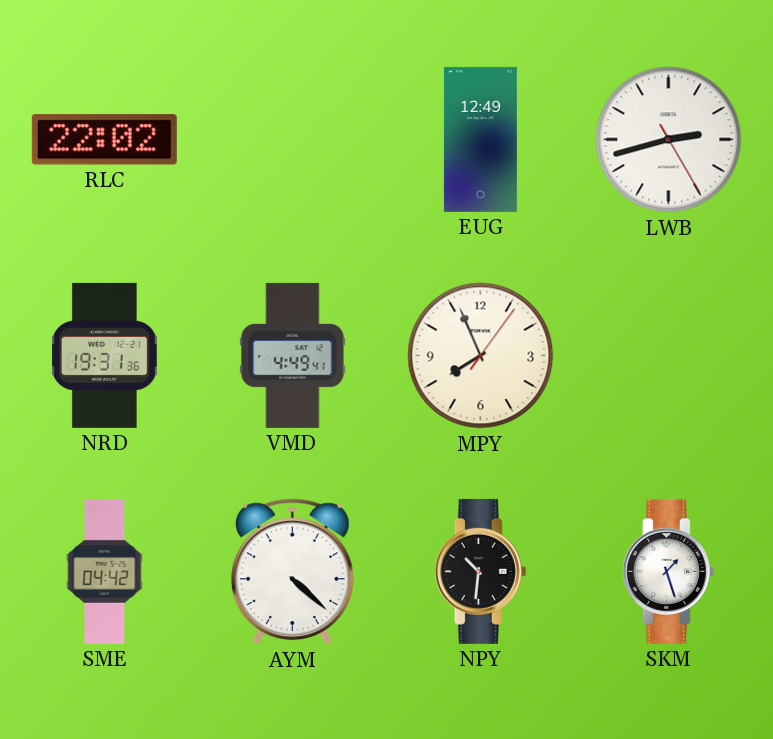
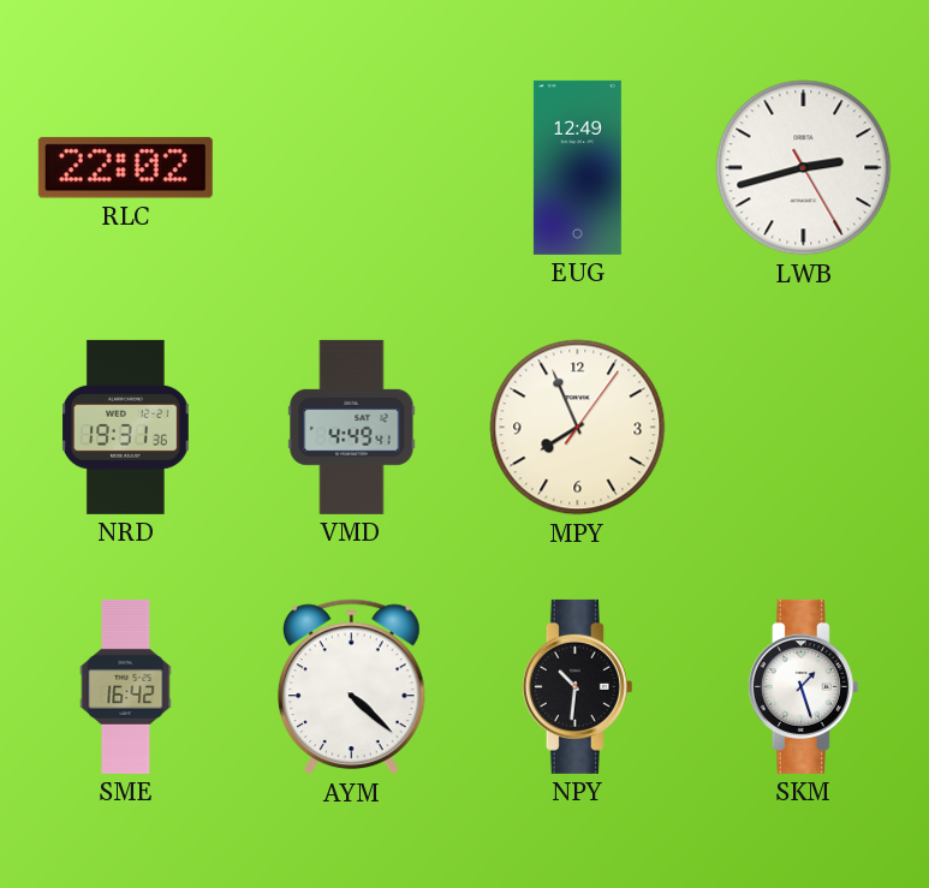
SME: 04:42 -> 16:42 (126, 686)
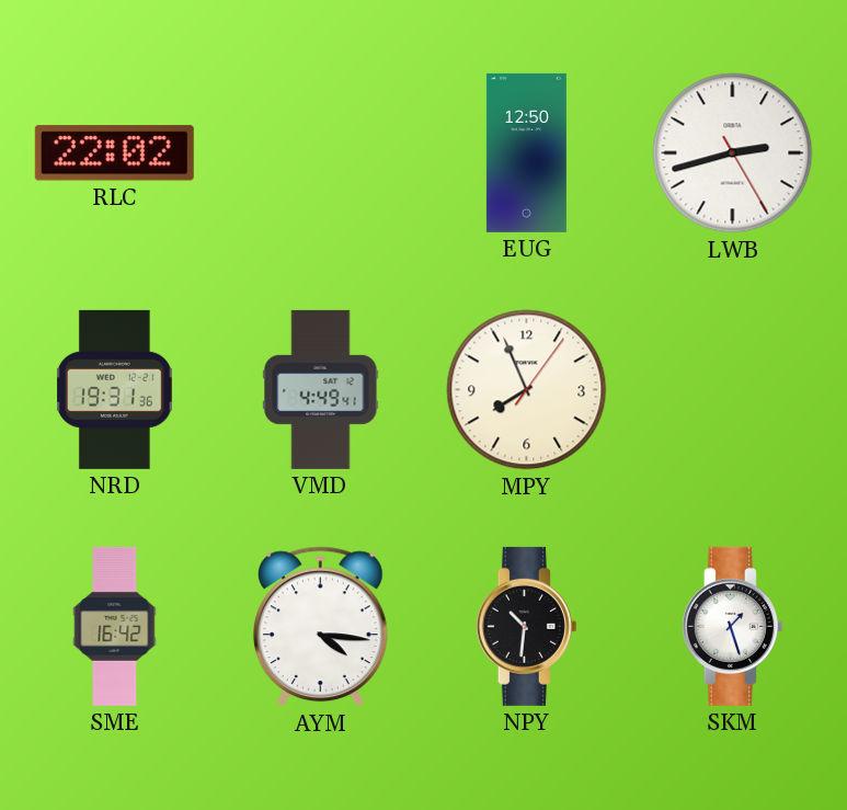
EUG: 12:49 -> 12:50 (526, 152)
AYM: 4:22 -> 4:16 (320, 627)
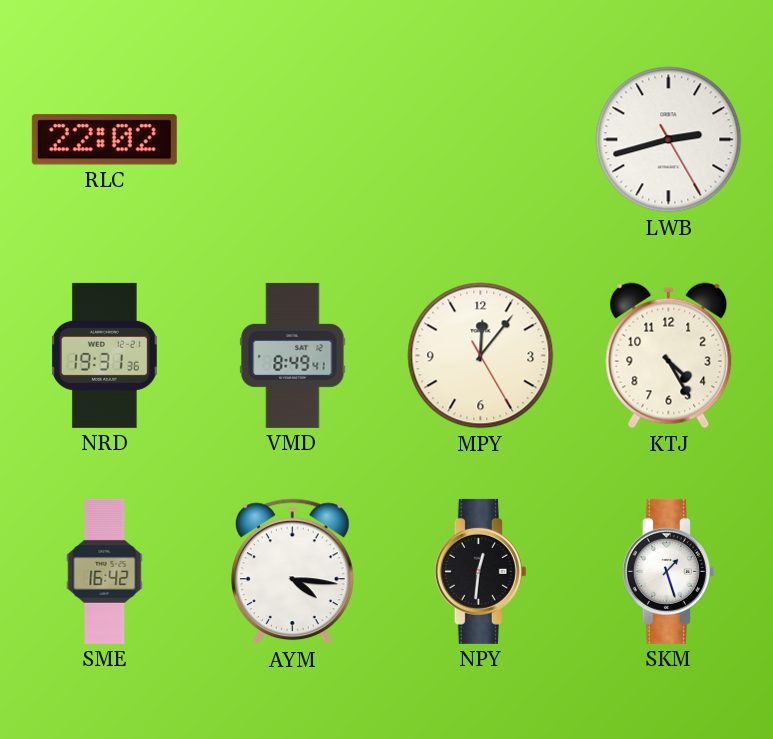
EUG: 12:50 -> none (526, 152)
VMD: 4:49 -> 8:49 (293, 355)
MPY: 7:56 -> 12:06 (481, 356)
KTJ: none -> 4:25 (669, 356)
NPY: 10:31 -> 12:31 (480, 571)
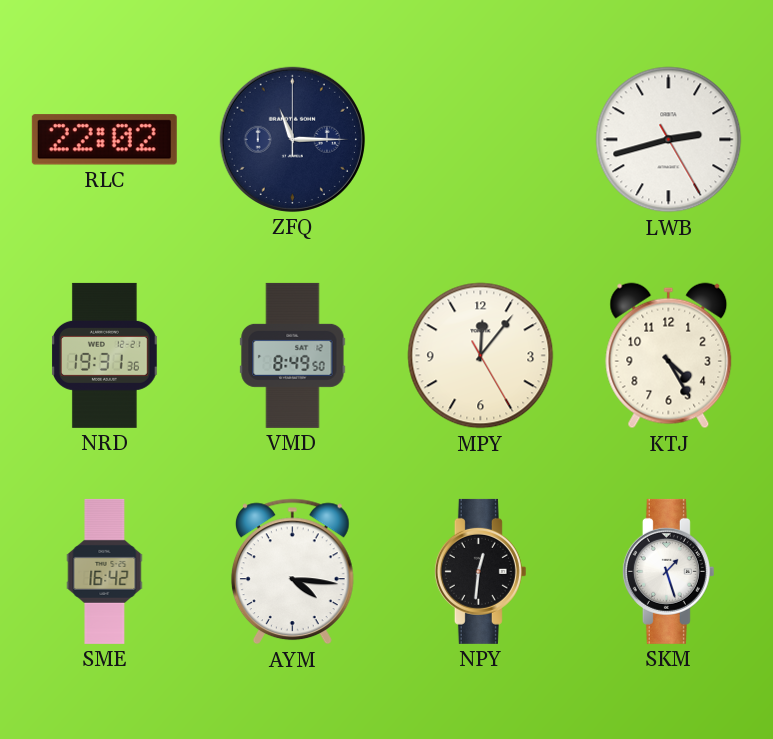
ZFQ: none -> 11:15 (292, 139)
VMD: 8:49:41 -> 8:49:50 (293, 355)
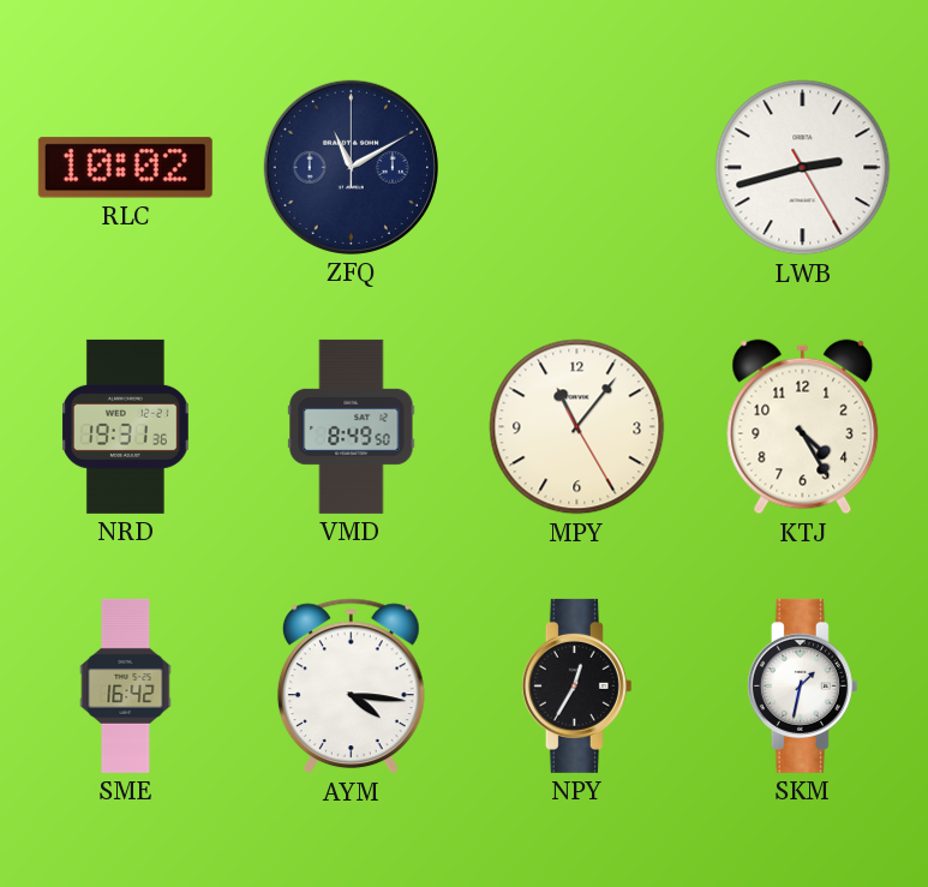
RLC: 22:02 -> 10:02 (125, 168)
ZFQ: 11:15 -> 11:10 (351, 167)
MPY: 12:06 -> 11:06 (577, 427)
NPY: 12:31 -> 12:35 (576, 685)
SKM: 1:27 -> 1:32 (802, 685)
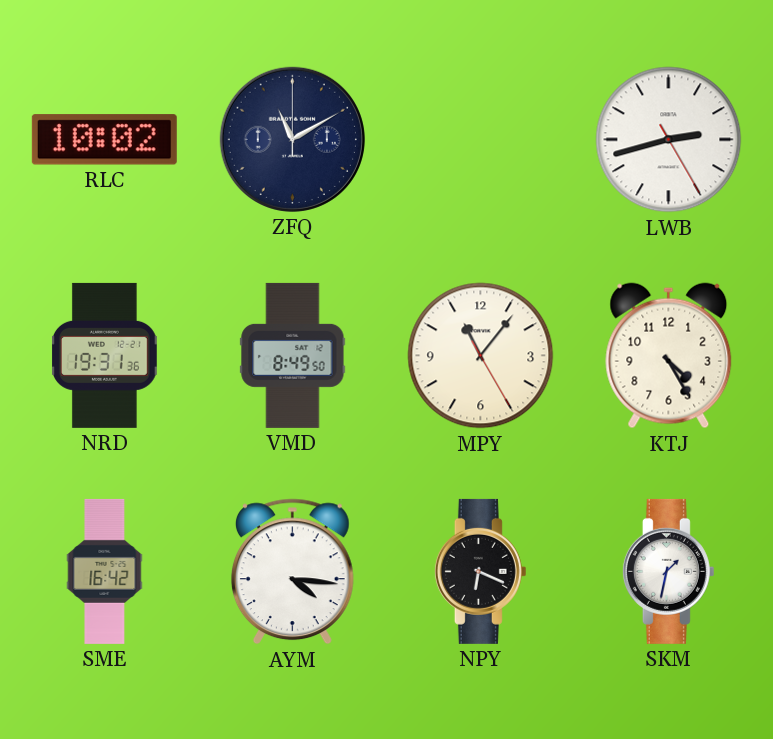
NPY: 12:35 -> 6:19 (480, 571)
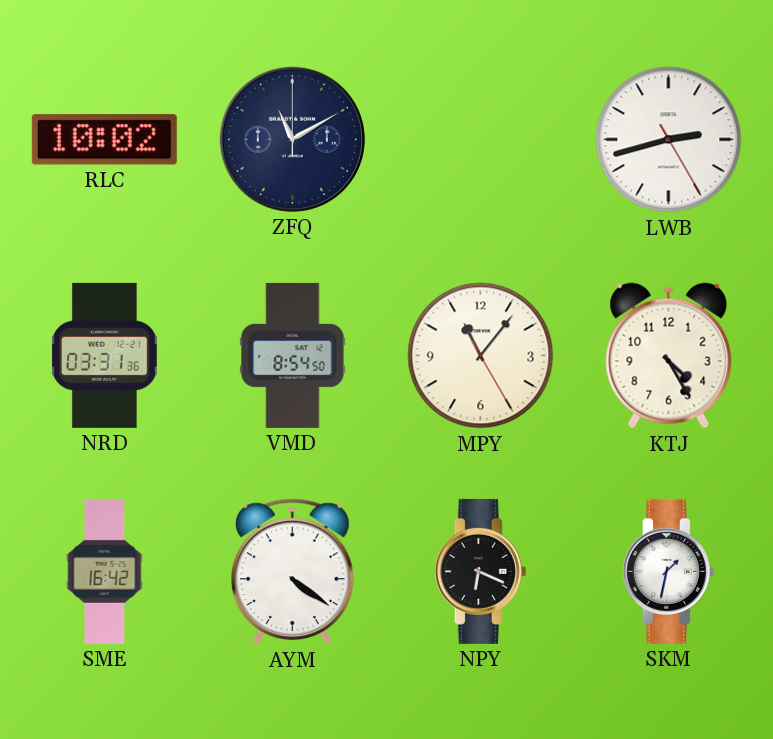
NRD: 19:31 -> 03:31 (105, 355)
VMD: 8:49 -> 8:54 (293, 355)
AYM: 4:16 -> 4:21 (292, 572)
